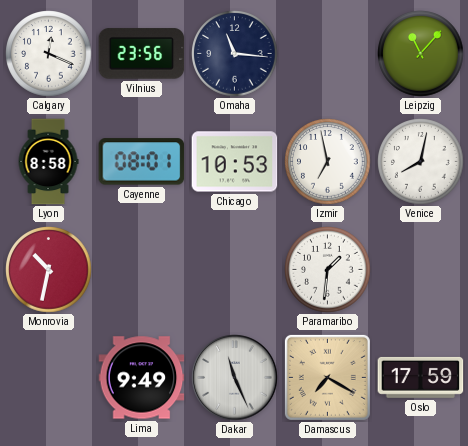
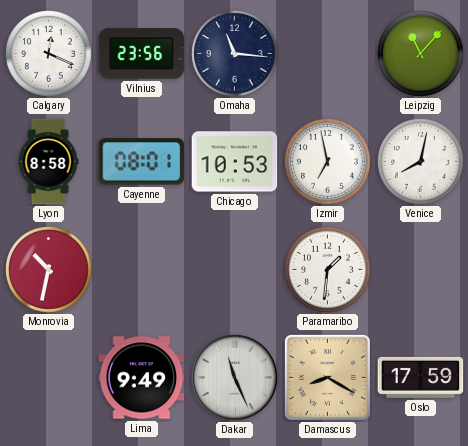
Damascus: 7:20 -> 8:20 (327, 377)
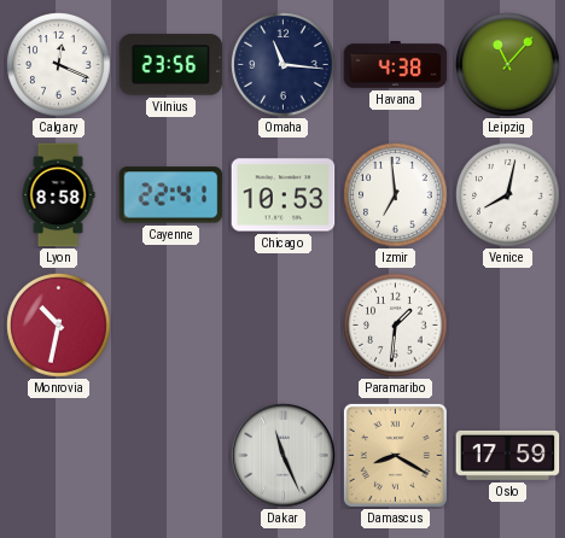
Havana: none -> 4:38 (396, 65)
Cayenne: 08:01 -> 22:41 (171, 195)
Izmir: 6:58 -> 6:59 (396, 195)
Lima: 9:49 -> none (142, 378)
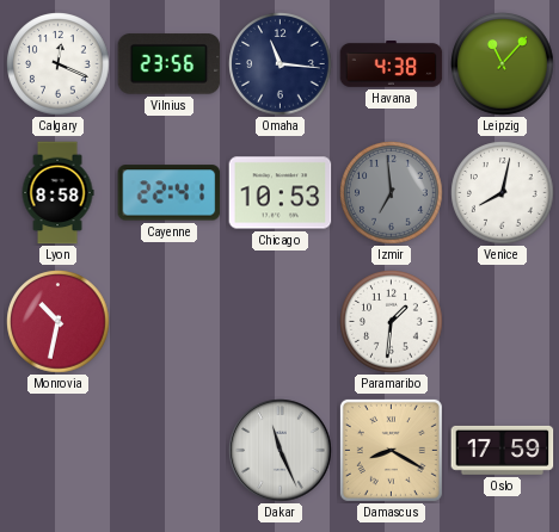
Izmir dial: white -> grey (392, 193)
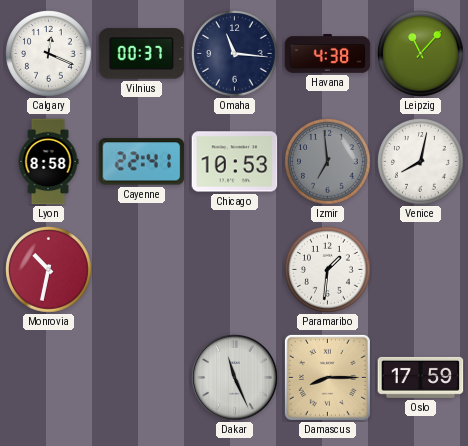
Vilnius: 23:56 -> 00:37 (142, 54)
Damascus: 8:20 -> 8:15 (327, 377)
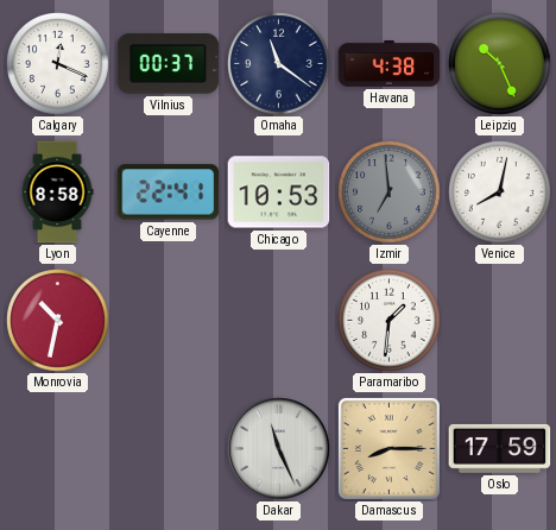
Omaha: 11:16 -> 11:21 (279, 64)
Leipzig: 11:07 -> 10:26 (500, 64)
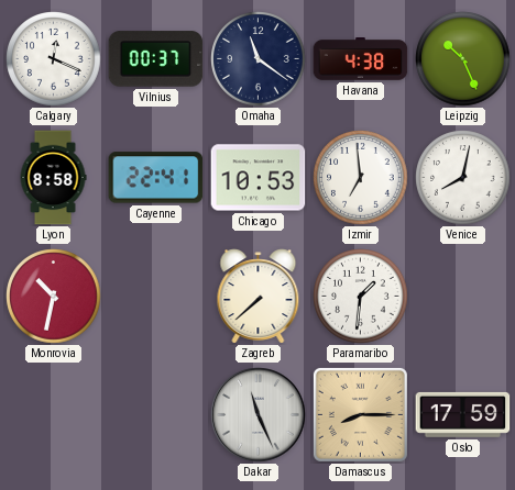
Izmir dial: grey -> white (361, 178)
Zagreb: none -> 7:38 (259, 297)
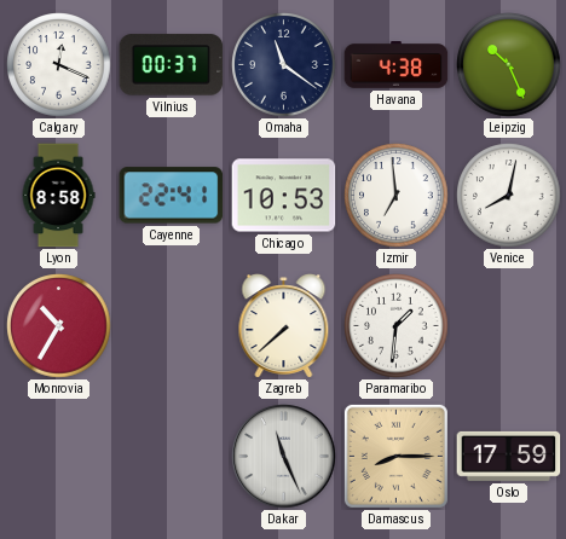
Monrovia: 10:32 -> 10:35 (59, 326)
